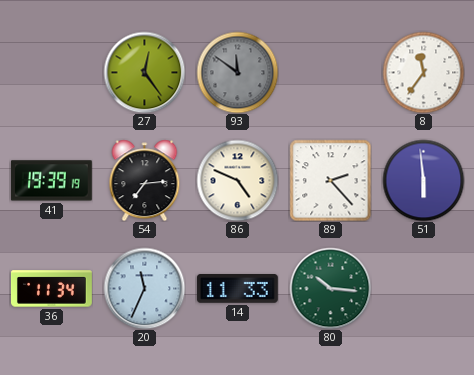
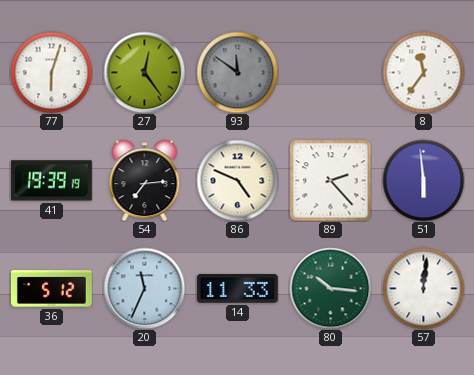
77: none -> 6:03 (51, 72)
36: 11:34 -> 5:12 (51, 289)
57: none -> 12:01 (423, 288)
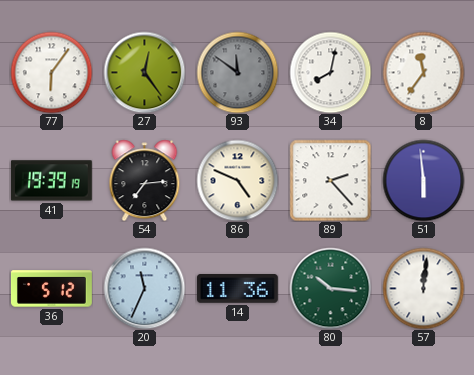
77: 6:03 -> 6:06 (51, 72)
34: none -> 8:02 (330, 72)
14: 11:33 -> 11:36 (237, 289)
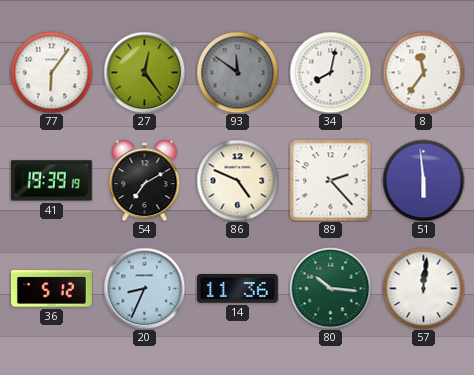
54: 7:14 -> 7:10 (145, 180)
20: 11:34 -> 8:34 (144, 288)
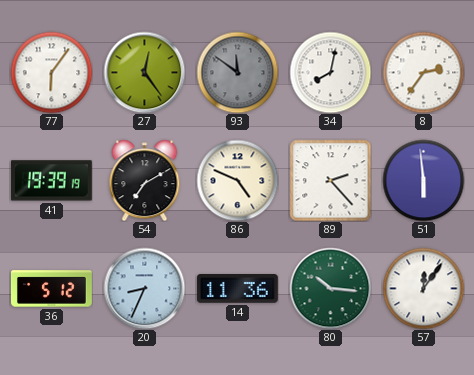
8: 11:36 -> 2:36 (423, 72)
57: 12:01 -> 12:06 (423, 288)
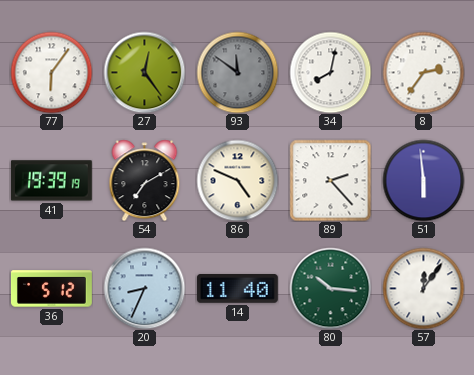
14: 11:36 -> 11:40 (237, 289)
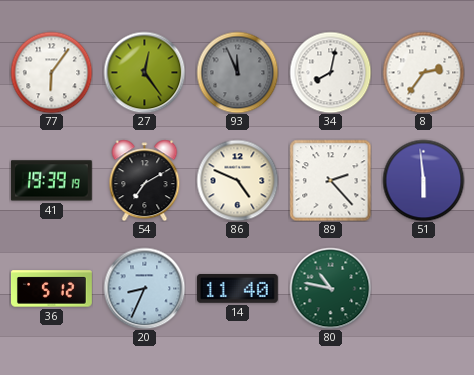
93: 11:51 -> 11:56 (237, 72)
80: 10:16 -> 10:47 (330, 288)
57: 12:06 -> none (423, 288)
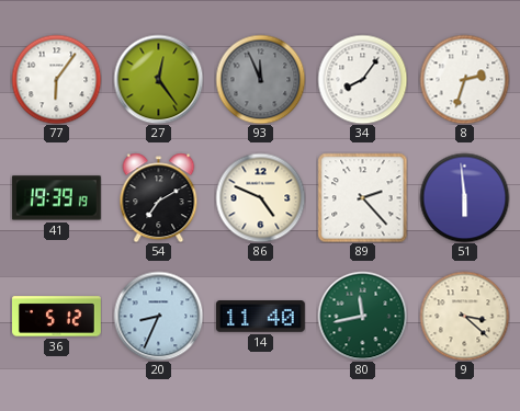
34: 8:02 -> 8:06 (362, 79)
8: 2:36 -> 2:33 (464, 79)
80: 10:47 -> 11:43 (362, 316)
9: none -> 3:22 (464, 316)
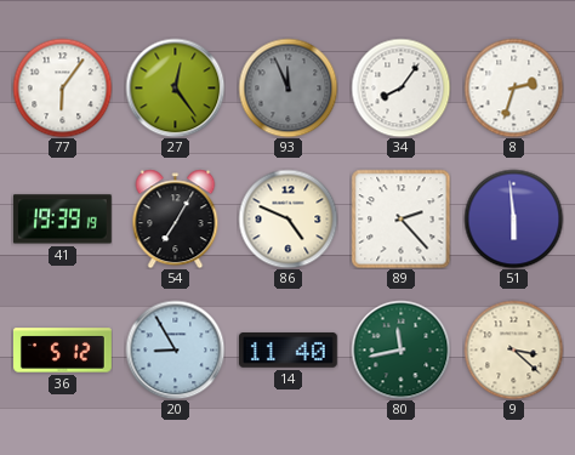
54: 7:10 -> 7:05 (176, 218)
20: 8:34 -> 8:55 (175, 349)
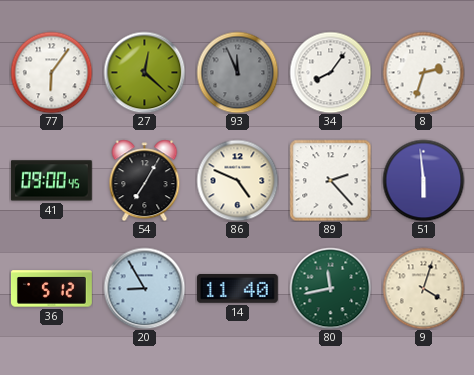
27: 12:24 -> 12:22 (144, 72)
41: 19:39 -> 09:00 (51, 181)
9: 3:22 -> 4:03 (423, 288)
